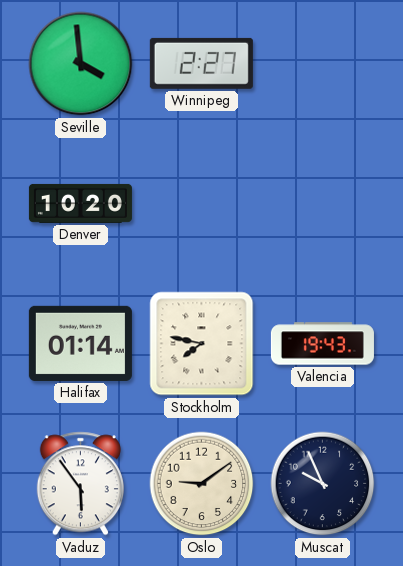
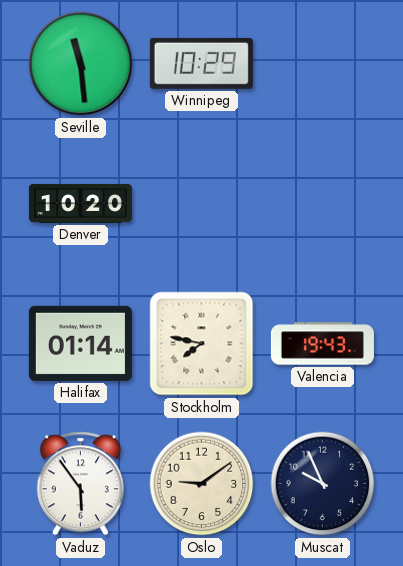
Seville: 3:59 -> 11:29 (81, 64)
Winnipeg: 2:27 -> 10:29 (201, 63)
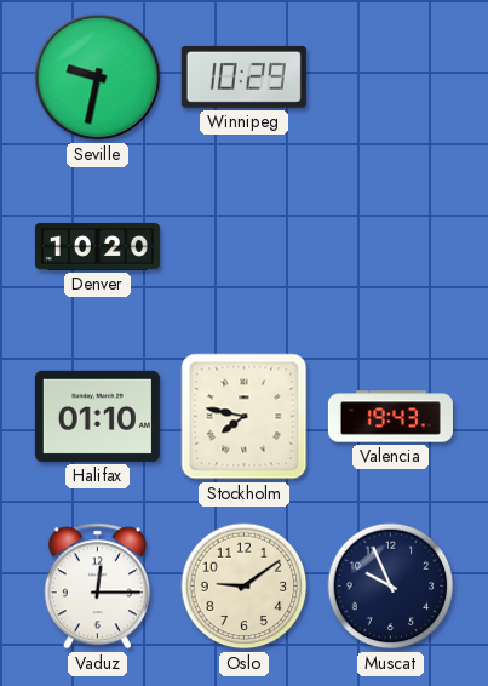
Seville: 11:29 -> 9:32 (98, 78)
Halifax: 01:14 -> 01:10 (97, 416)
Vaduz: 5:54 -> 12:15 (97, 587)
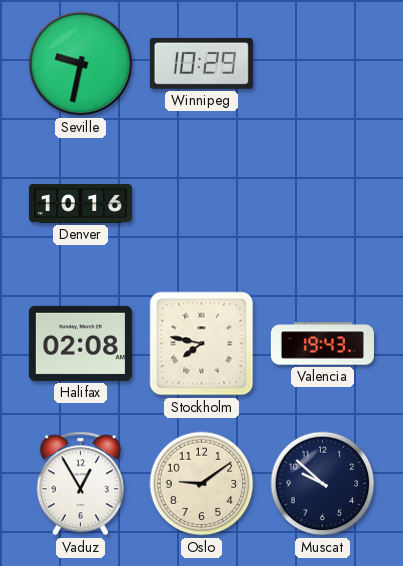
Denver: 10:20 -> 10:16 (80, 203)
Halifax: 01:10 -> 02:08 (80, 343)
Vaduz: 12:15 -> 12:55 (80, 484)
Muscat: 9:56 -> 9:52 (323, 484)
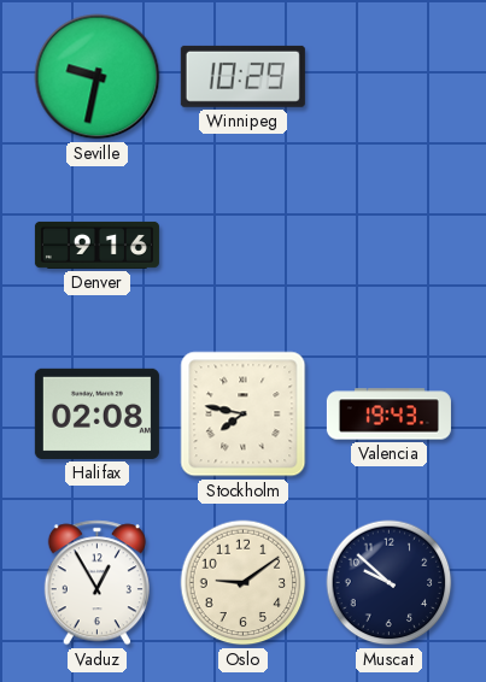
Denver: 10:16 -> 9:16 (96, 245)
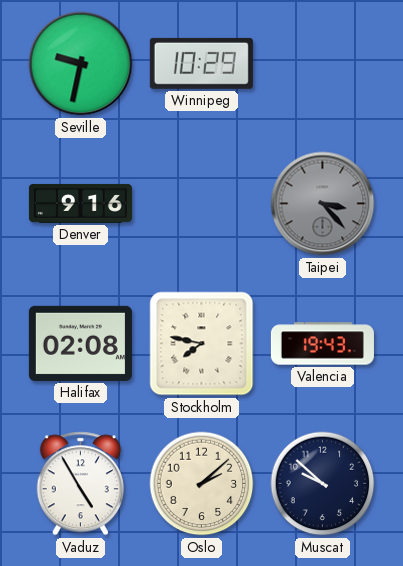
Taipei: none -> 3:23 (323, 204)
Vaduz: 12:55 -> 4:55 (80, 484)
Oslo: 9:09 -> 2:08 (202, 484)
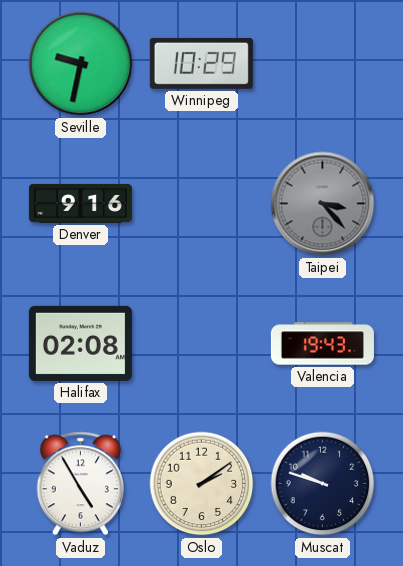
Stockholm: 7:47 -> none (202, 344)
Oslo: 2:08 -> 2:09 (202, 484)
Muscat: 9:52 -> 9:48 (323, 484)
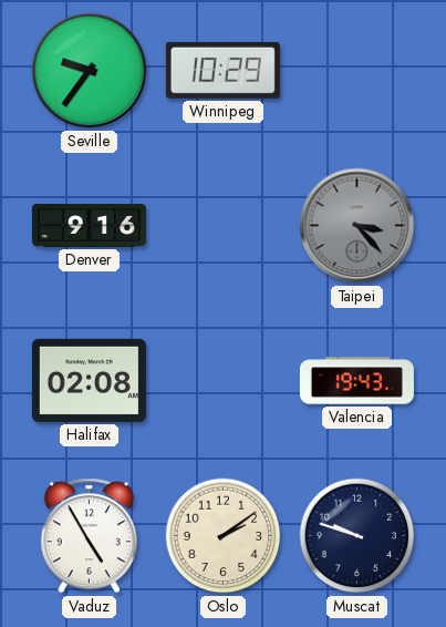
Seville: 9:32 -> 9:36 (90, 71)
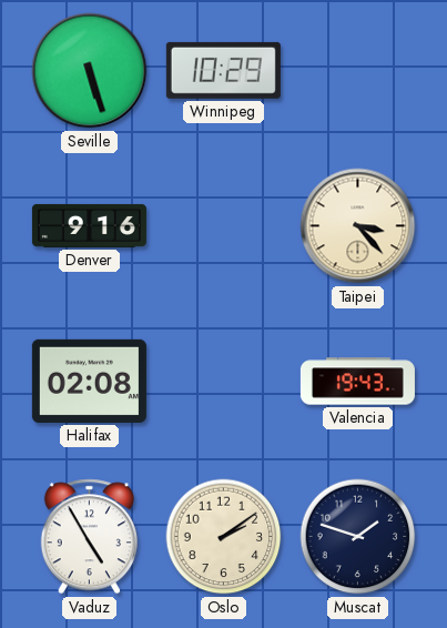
Seville: 9:36 -> 5:27 (90, 71)
Taipei dial: grey -> cream (358, 226)
Muscat: 9:48 -> 1:48 (358, 537)
